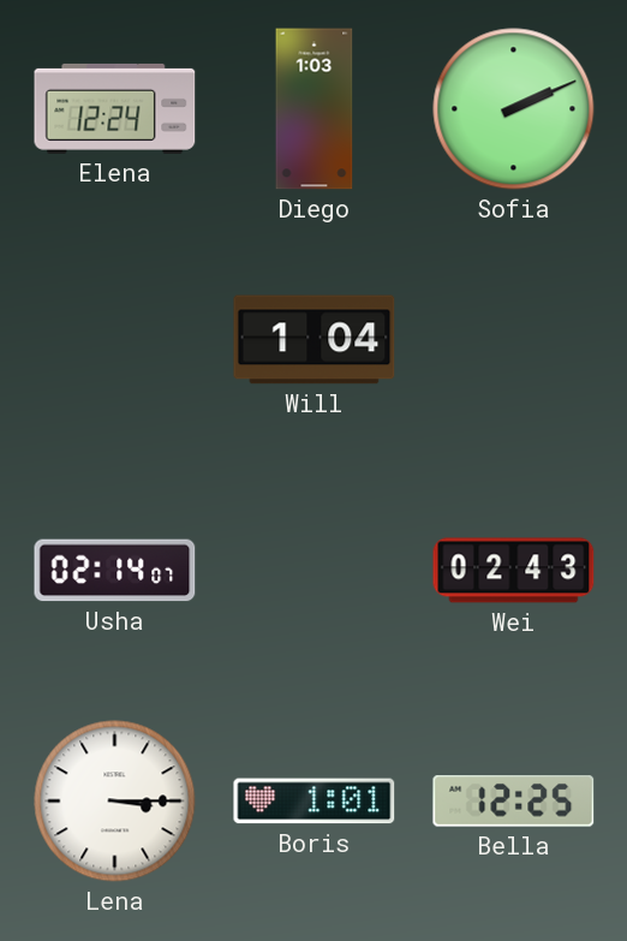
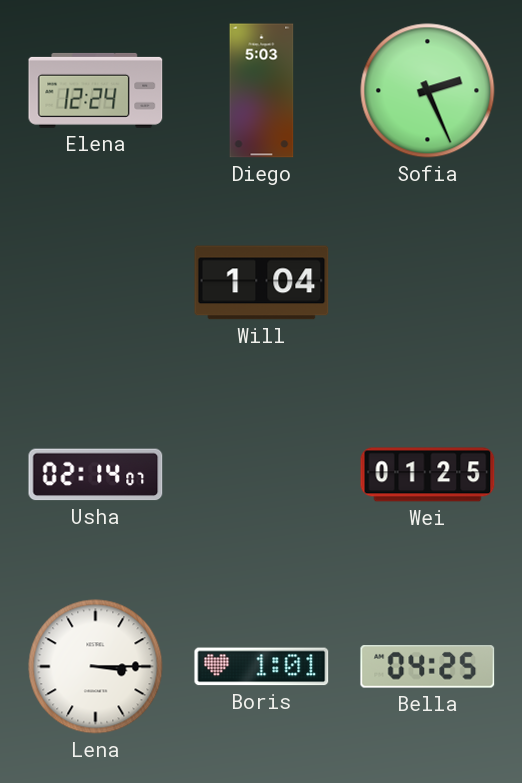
Diego: 1:03 -> 5:03 (262, 91)
Sofia: 2:11 -> 2:26 (428, 91)
Wei: 02:43 -> 01:25 (428, 475)
Bella: 12:25 -> 04:25 (428, 667)
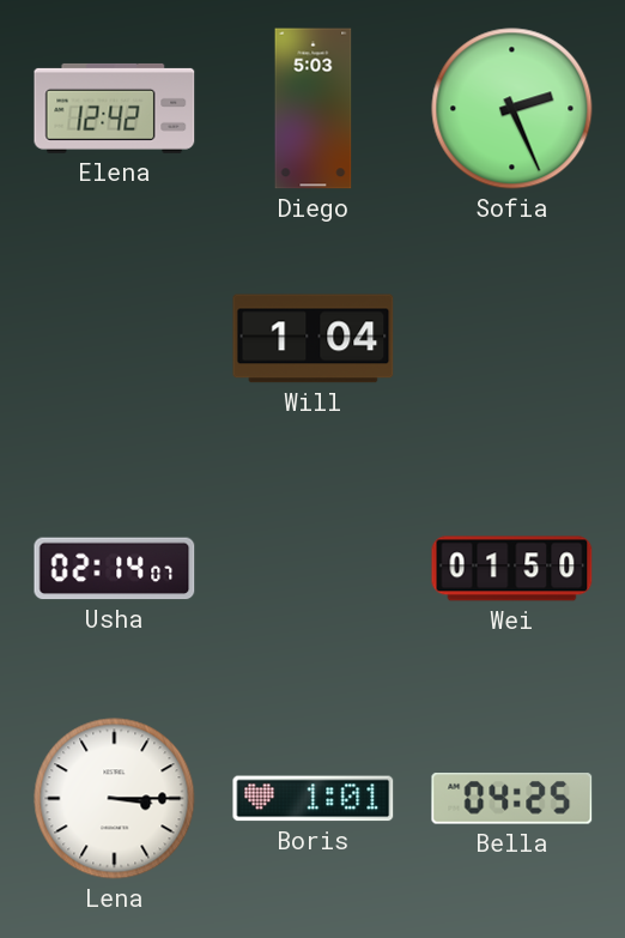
Elena: 12:24 -> 12:42 (115, 108)
Wei: 01:25 -> 01:50 (512, 569)
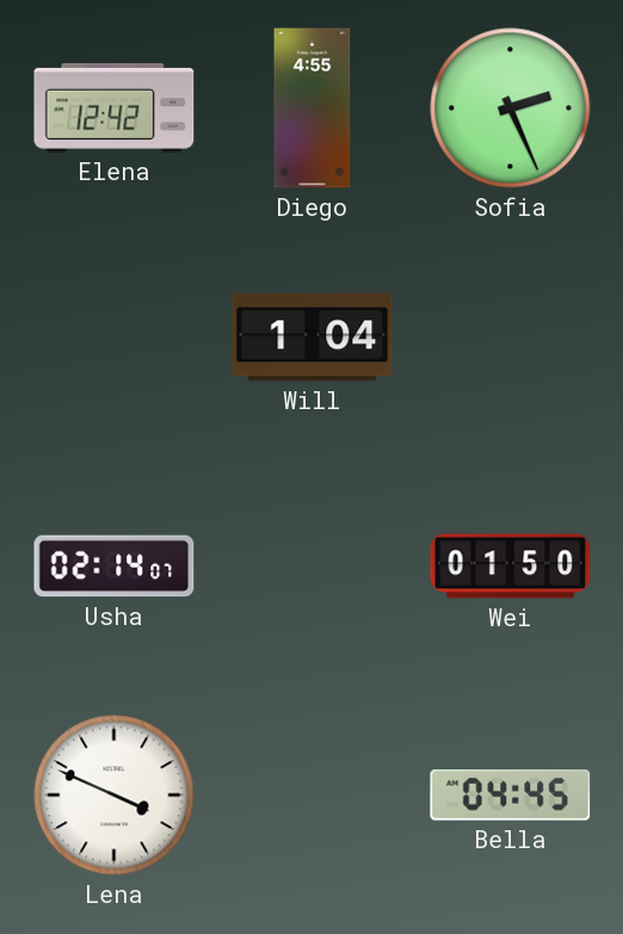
Diego: 5:03 -> 4:55 (313, 109)
Lena: 3:15 -> 3:49 (115, 796)
Boris: 1:01 -> none (314, 799)
Bella: 04:25 -> 04:45 (511, 796)
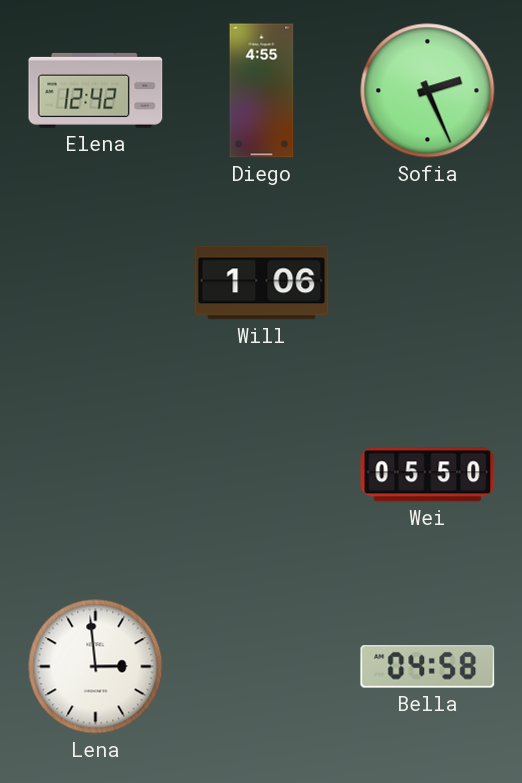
Will: 1:04 -> 1:06 (262, 283)
Usha: 02:14 -> none (115, 567)
Wei: 01:50 -> 05:50 (428, 475)
Lena: 3:49 -> 2:59 (96, 667)
Bella: 04:45 -> 04:58 (428, 667)
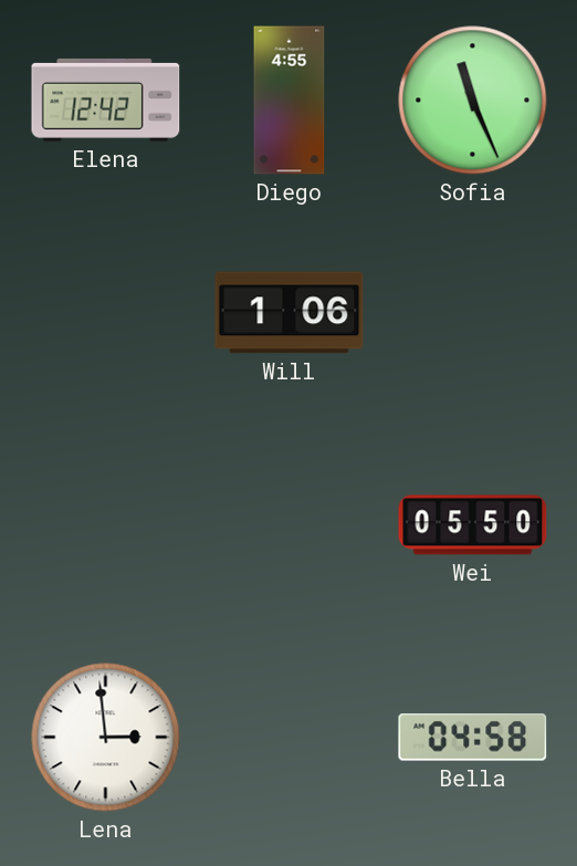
Sofia: 2:26 -> 11:26 (473, 101)
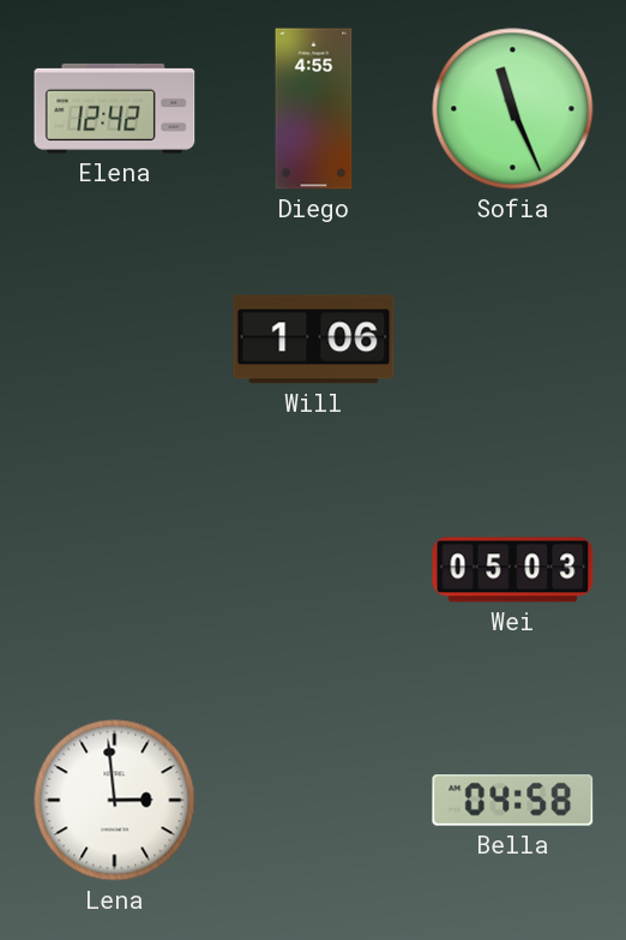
Wei: 05:50 -> 05:03 (513, 570)
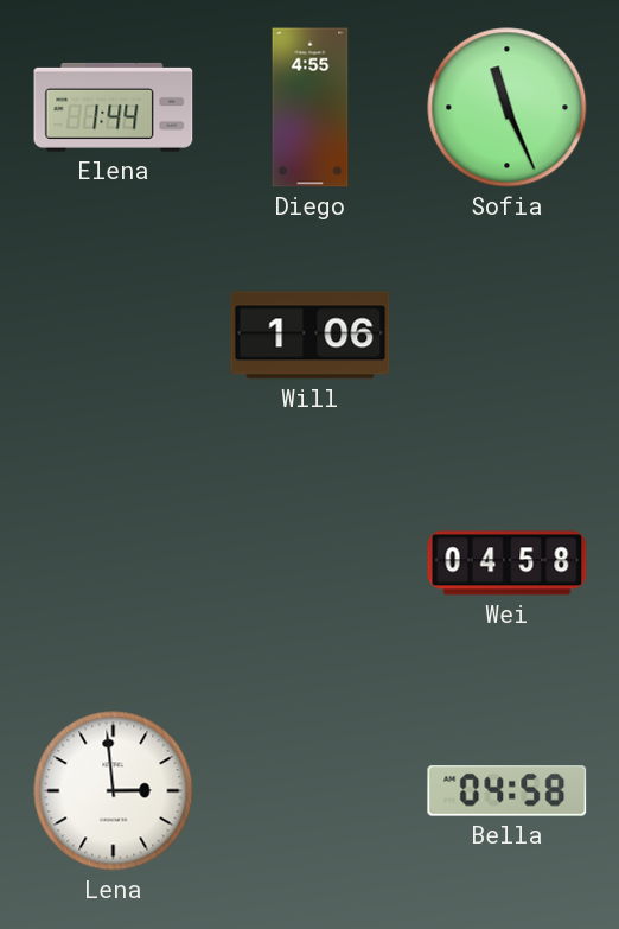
Elena: 12:42 -> 1:44 (114, 107)
Wei: 05:03 -> 04:58 (508, 564)
